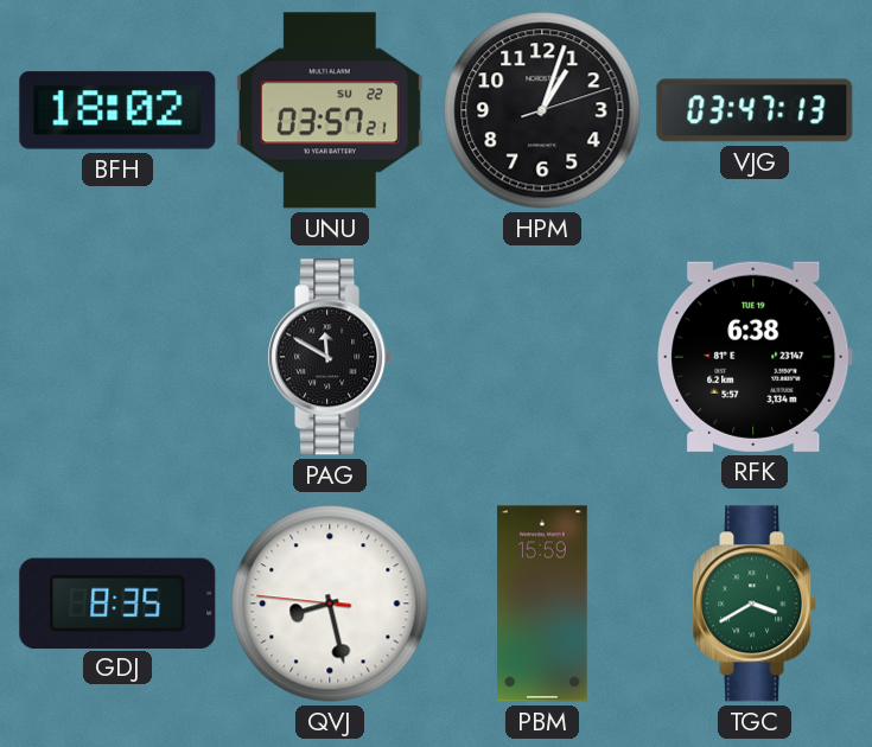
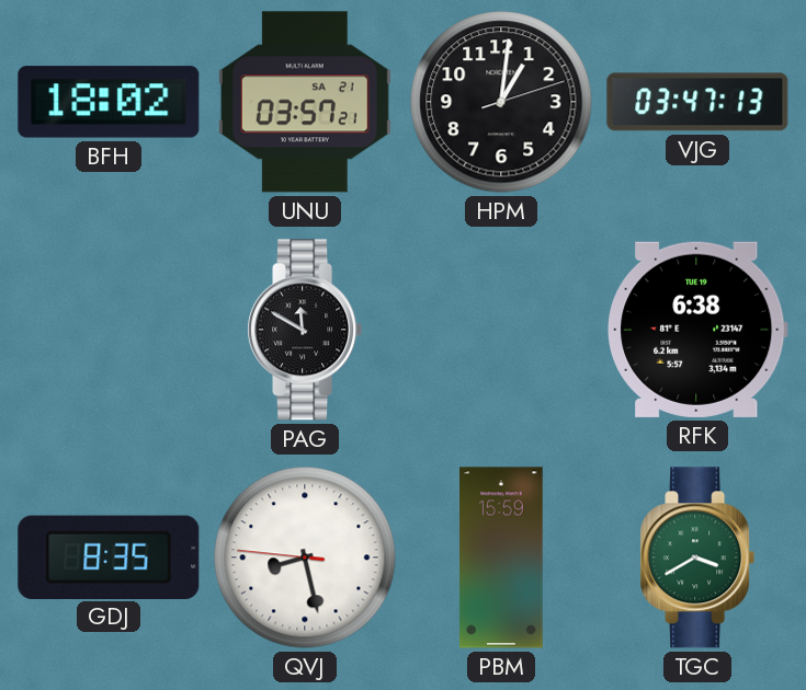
UNU date: SU 22 -> SA 21 (305, 102)
HPM: 1:03 -> 1:01 (501, 102)
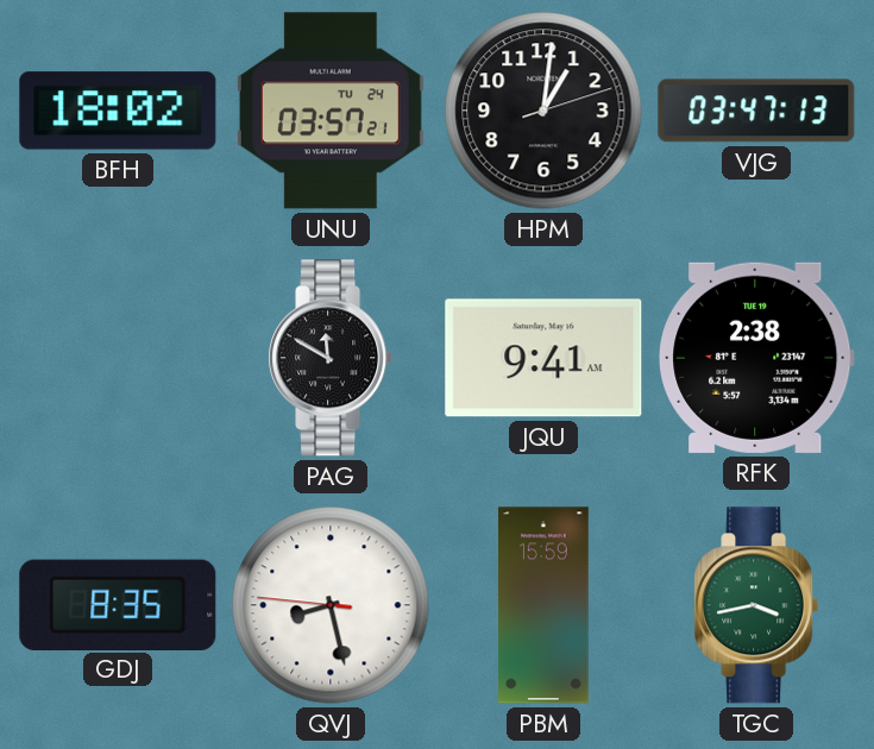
UNU date: SA 21 -> TU 24 (331, 111)
JQU: none -> 9:41 (543, 358)
RFK: 6:38 -> 2:38 (756, 358)
TGC: 3:40 -> 3:43 (756, 605)
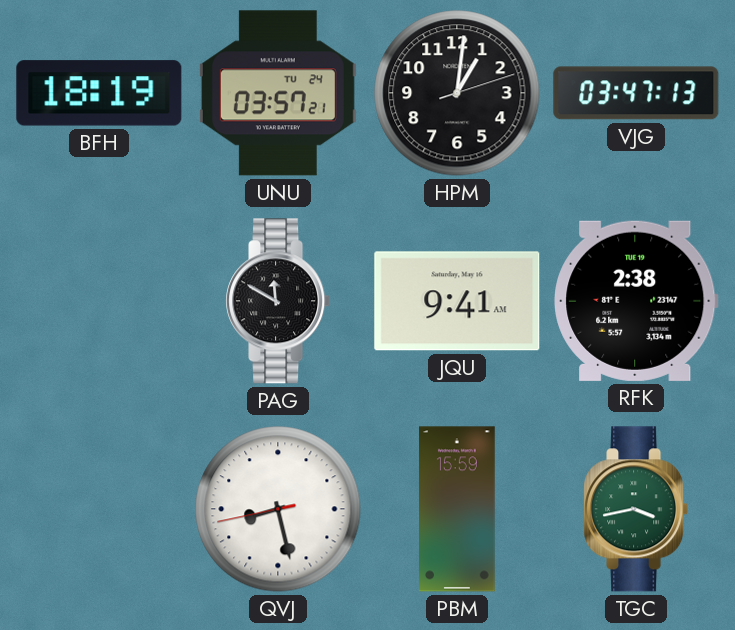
BFH: 18:02 -> 18:19 (99, 93)
GDJ: 8:35 -> none (118, 604)
QVJ: 8:27:46 -> 8:27:43 (278, 509)
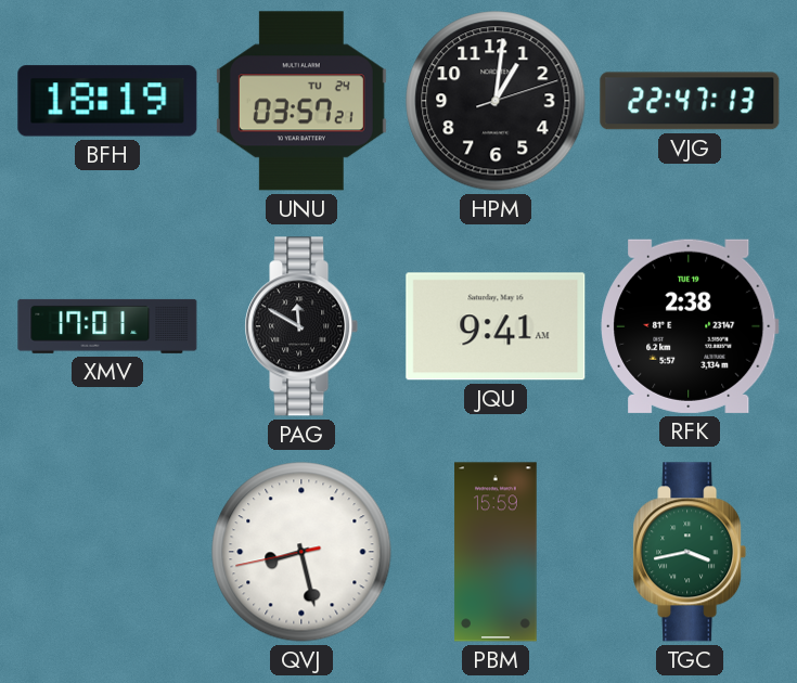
VJG: 03:47 -> 22:47 (690, 101)
XMV: none -> 17:01 (107, 326)
